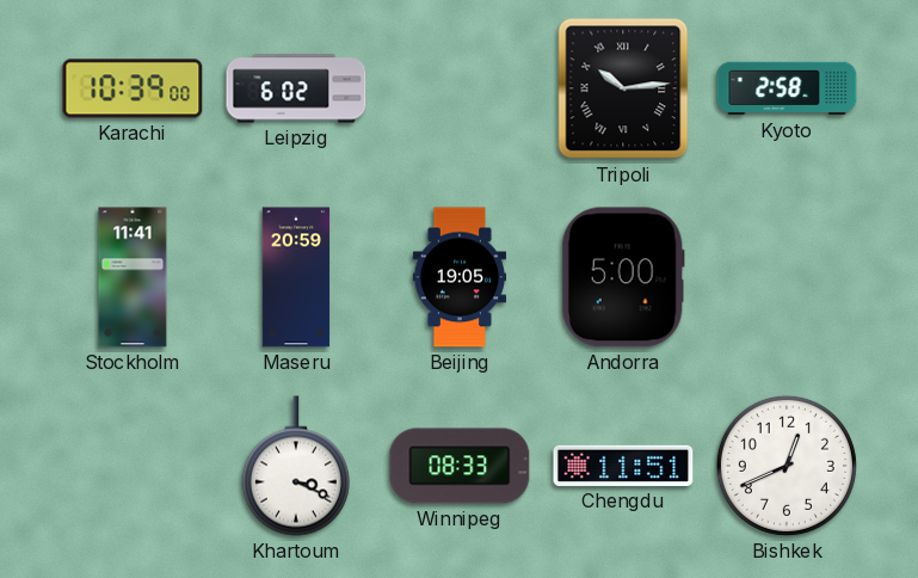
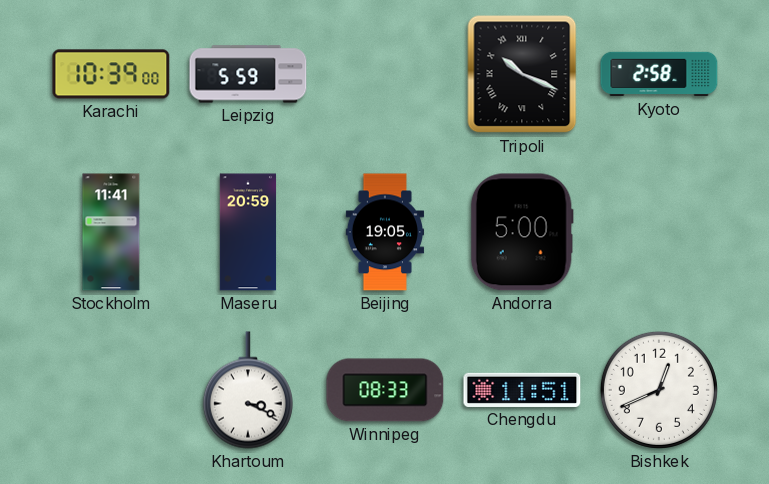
Leipzig: 6:02 -> 5:59 (248, 74)
Tripoli: 10:14 -> 10:19 (522, 74)
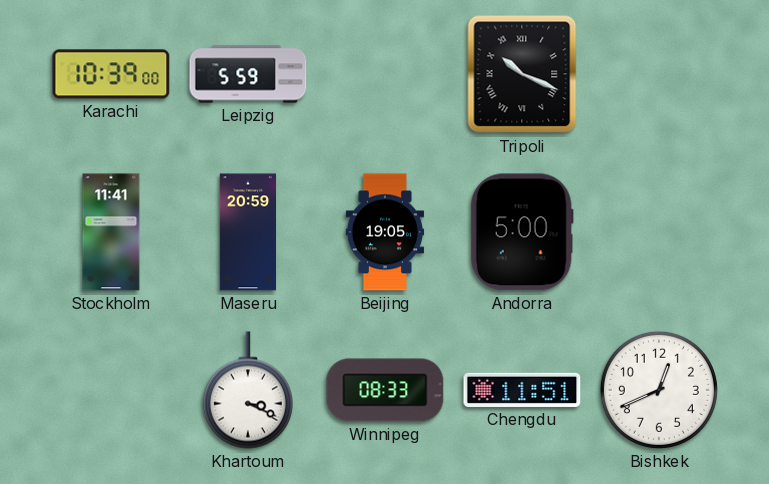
Kyoto: 2:58 -> none (659, 74)
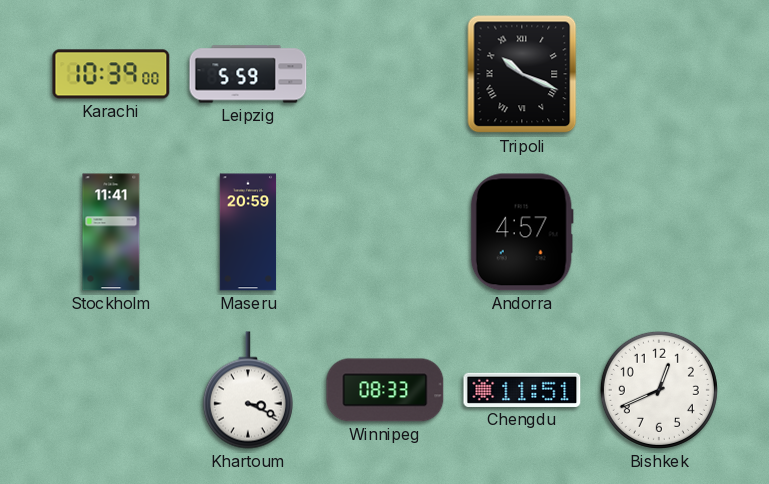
Beijing: 19:05 -> none (385, 232)
Andorra: 5:00 -> 4:57 (522, 232)
